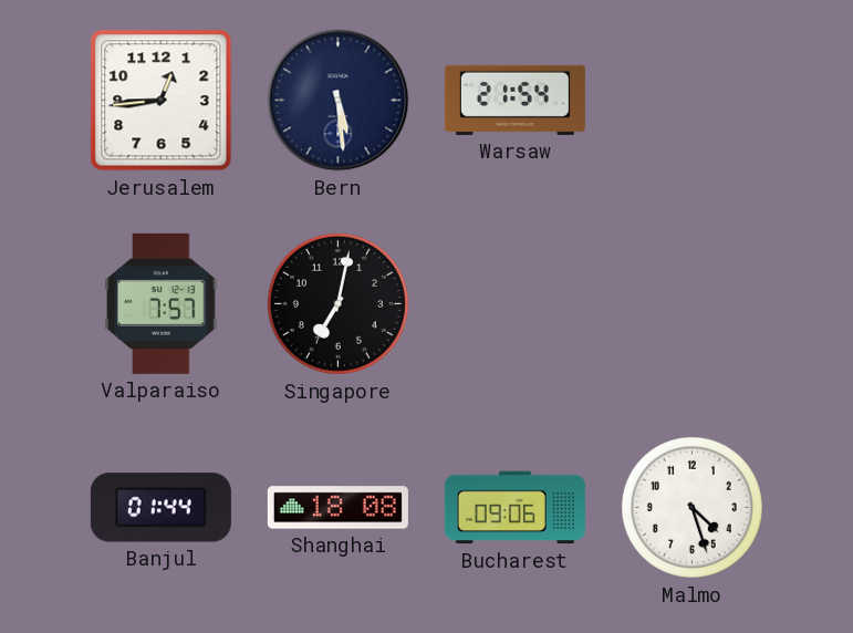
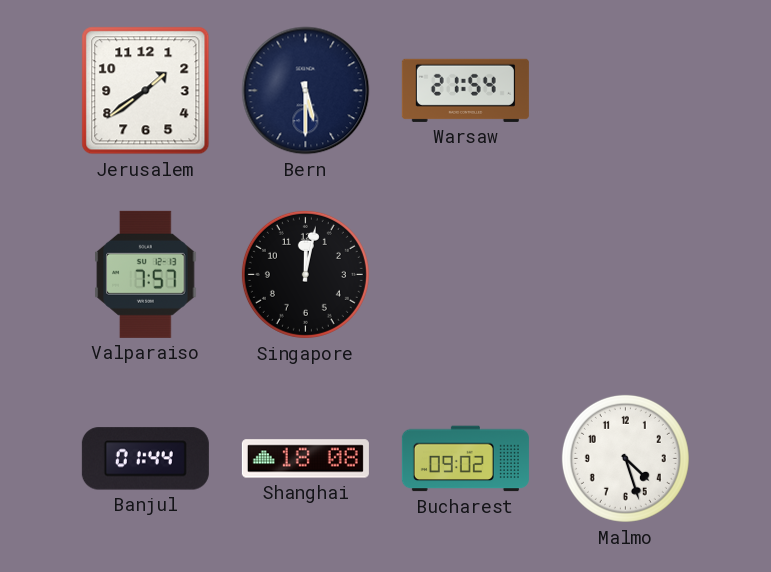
Jerusalem: 12:44 -> 1:39 (146, 91)
Bern: 5:29 -> 5:30 (306, 91)
Singapore: 7:02 -> 12:02 (305, 274)
Bucharest: 09:06 -> 09:02 (465, 459)
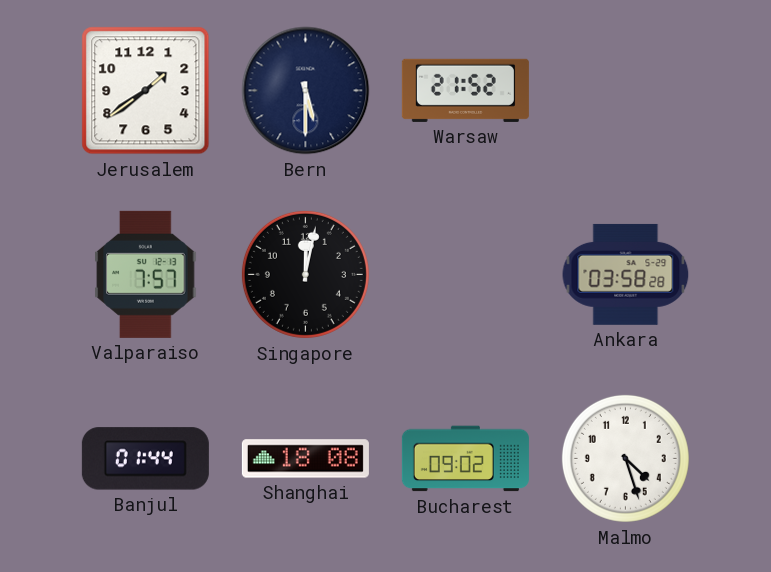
Warsaw: 21:54 -> 21:52 (465, 90)
Ankara: none -> 03:58 (626, 274)
